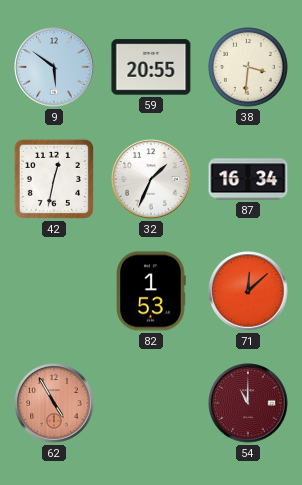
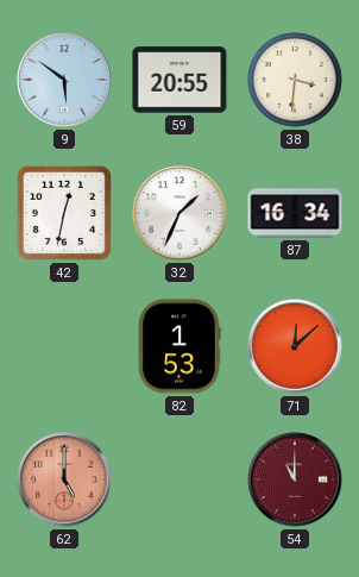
62: 4:55 -> 5:00 (64, 479)
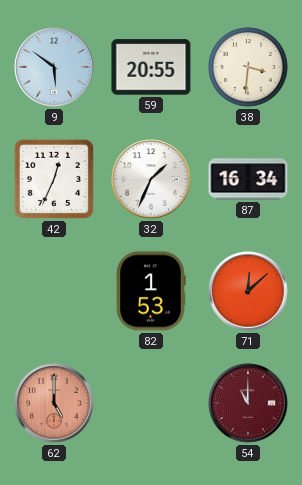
42: 12:32 -> 12:34 (54, 179)
